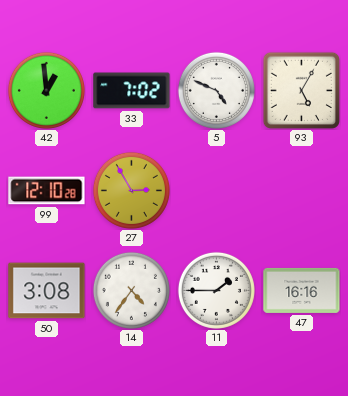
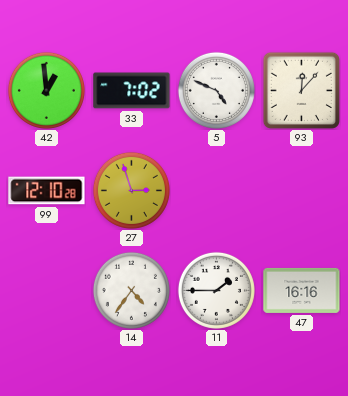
93: 5:05 -> 12:07 (301, 90)
27: 2:55 -> 2:57 (131, 190)
50: 3:08 -> none (47, 291)
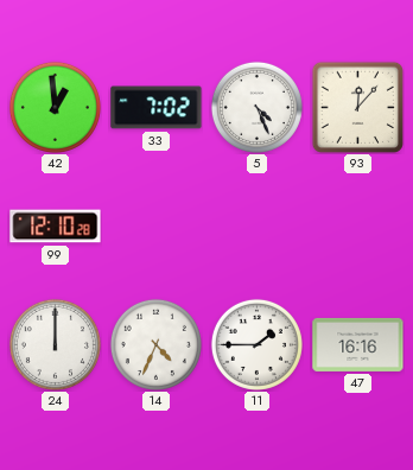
5: 4:49 -> 4:26 (256, 107)
27: 2:57 -> none (131, 190)
24: none -> 12:00 (55, 344)
14: 4:36 -> 4:34 (155, 344)
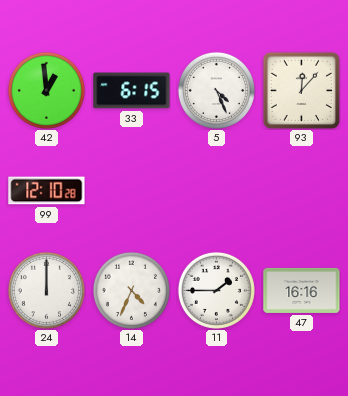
33: 7:02 -> 6:15 (132, 91)
